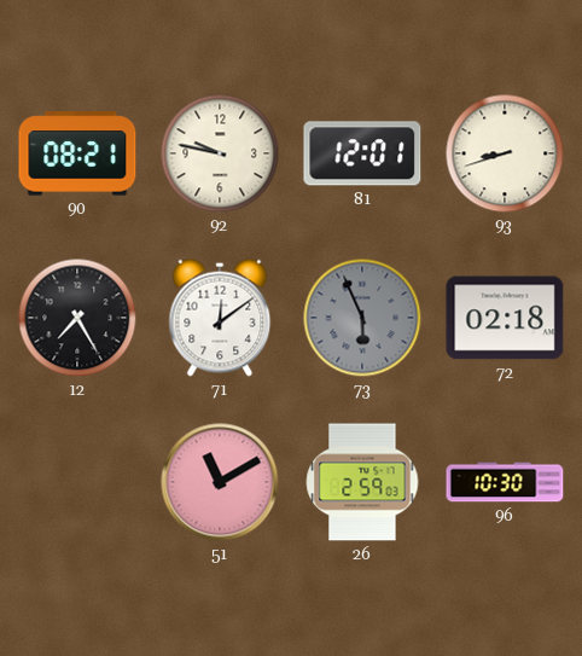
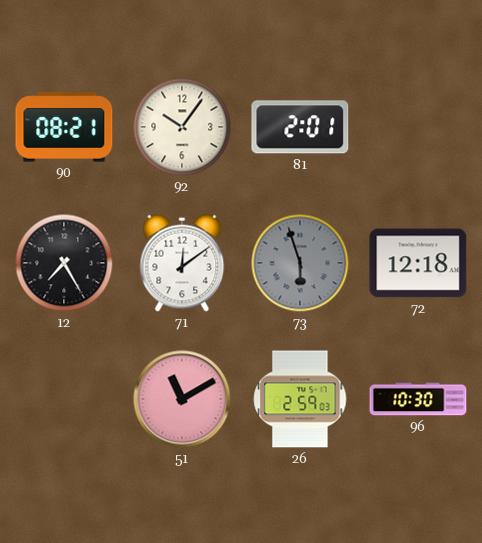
92: 9:47 -> 10:06 (182, 127)
81: 12:01 -> 2:01 (300, 127)
93: 8:42 -> none (505, 153)
73: 5:56 -> 5:57 (300, 263)
72: 02:18 -> 12:18 (418, 263)
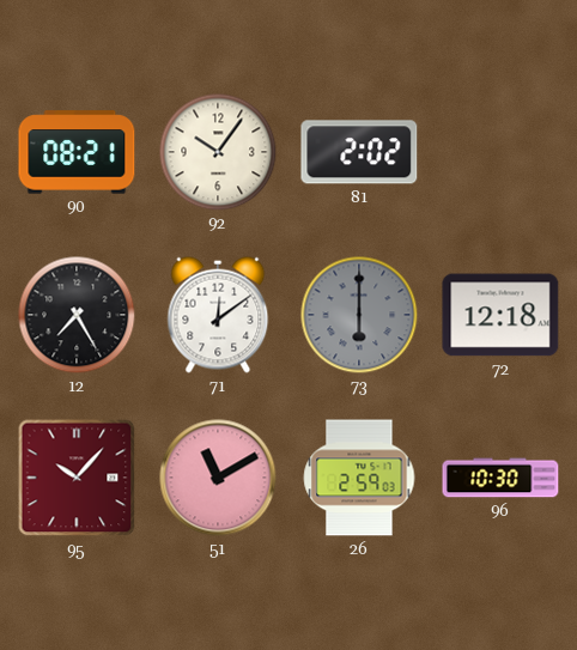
81: 2:01 -> 2:02 (359, 152)
73: 5:57 -> 6:00 (359, 315)
95: none -> 10:07 (77, 478)
